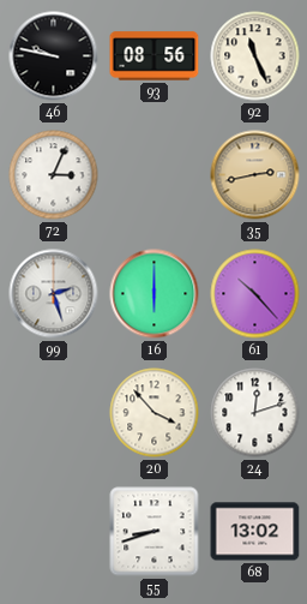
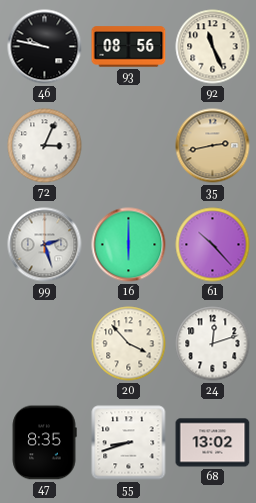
47: none -> 8:35 (44, 443)
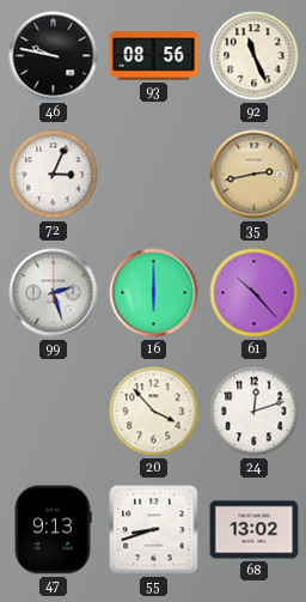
47: 8:35 -> 9:13 (53, 530)
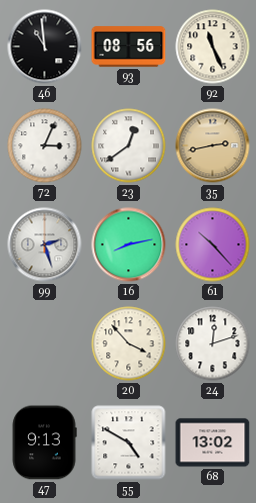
46: 9:47 -> 10:59 (45, 47)
23: none -> 12:39 (129, 146)
16: 6:00 -> 8:13 (129, 245)
55: 8:42 -> 4:50 (129, 443)
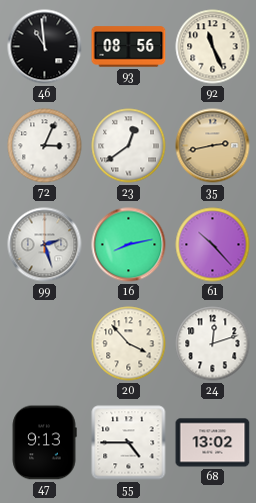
55: 4:50 -> 4:45 (129, 443)
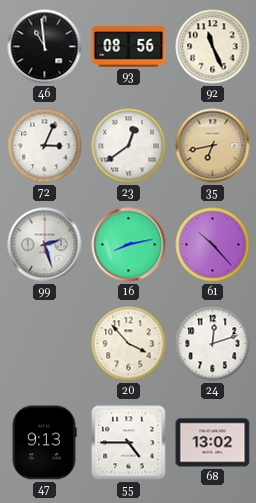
35: 2:43 -> 6:43 (213, 146)
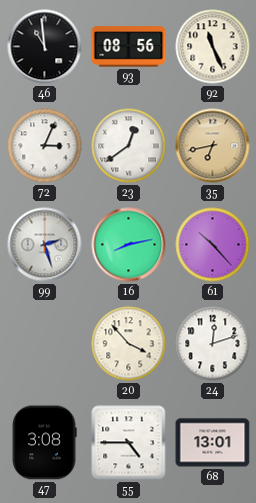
47: 9:13 -> 3:08 (44, 443)
68: 13:02 -> 13:01 (213, 443)
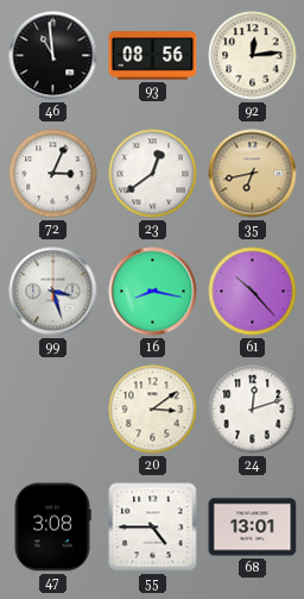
92: 11:26 -> 12:14 (253, 56)
99: 2:27 -> 3:27 (53, 292)
16: 8:13 -> 8:17 (153, 292)
20: 3:53 -> 3:09 (153, 410)
